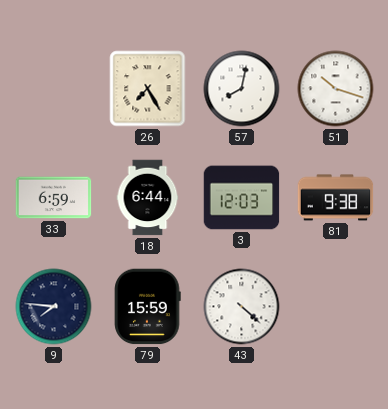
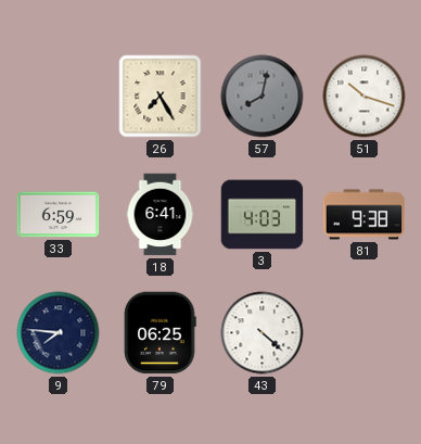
57 dial: white -> grey (263, 97)
18: 6:44 -> 6:41 (161, 215)
3: 12:03 -> 4:03 (263, 215)
79: 15:59 -> 06:25 (161, 333)
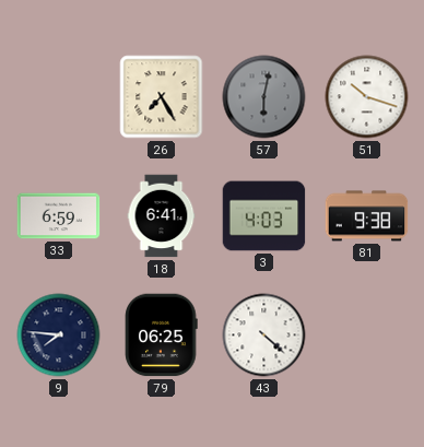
57: 8:02 -> 6:02 (264, 97)
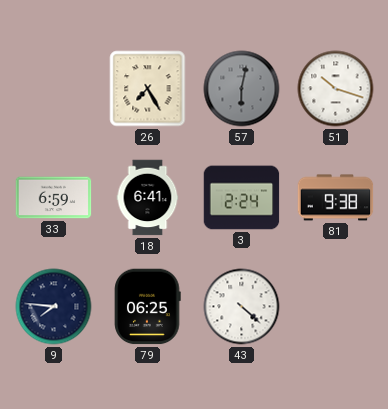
3: 4:03 -> 2:24 (242, 198)
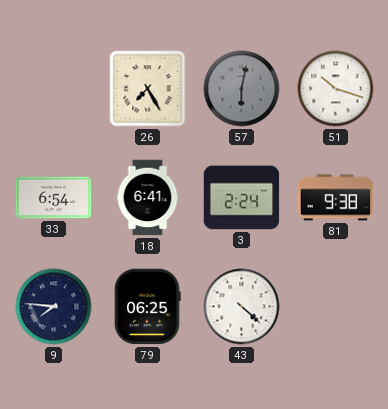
33: 6:59 -> 6:54 (54, 198)
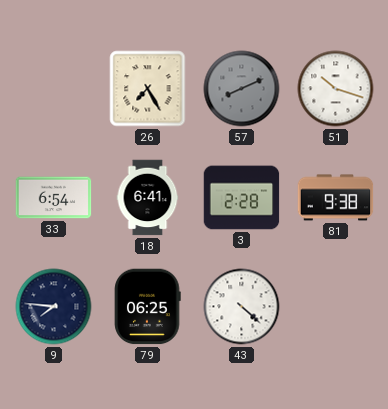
57: 6:02 -> 8:11 (242, 89)
3: 2:24 -> 2:28 (242, 198)
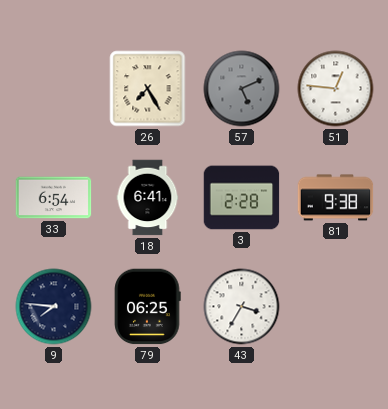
57: 8:11 -> 5:11 (242, 89)
51: 10:18 -> 12:46 (336, 89)
43: 4:22 -> 3:35 (242, 307)
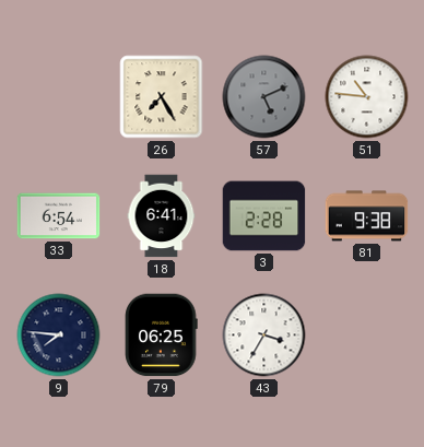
51: 12:46 -> 10:46 (367, 97)
